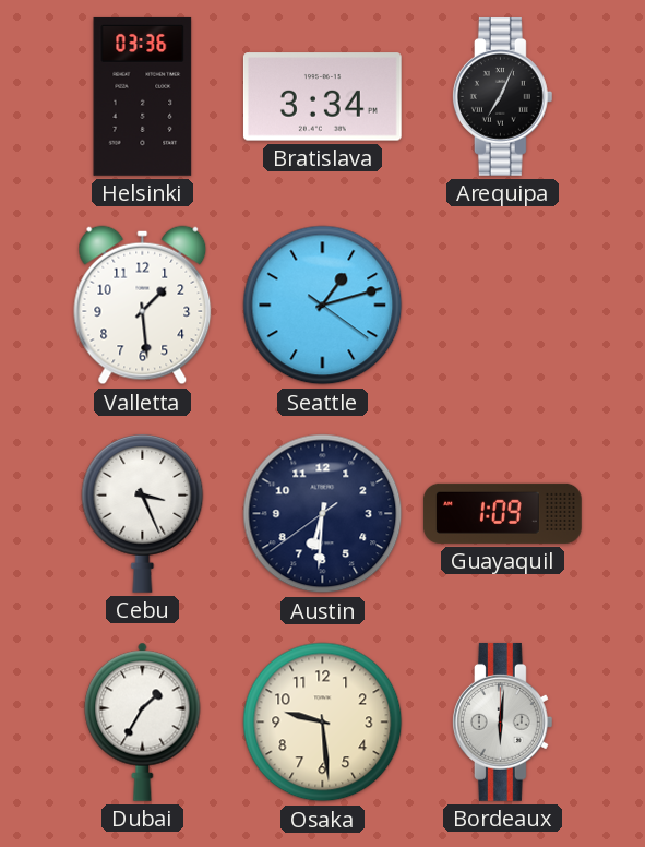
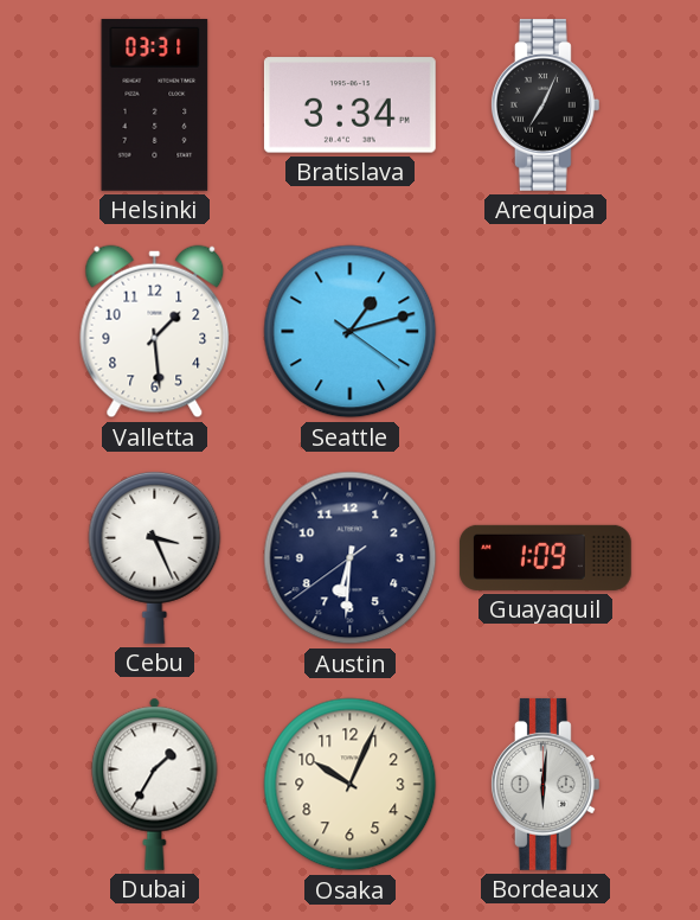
Helsinki: 03:36 -> 03:31 (155, 104)
Osaka: 9:29 -> 10:04 (351, 785)
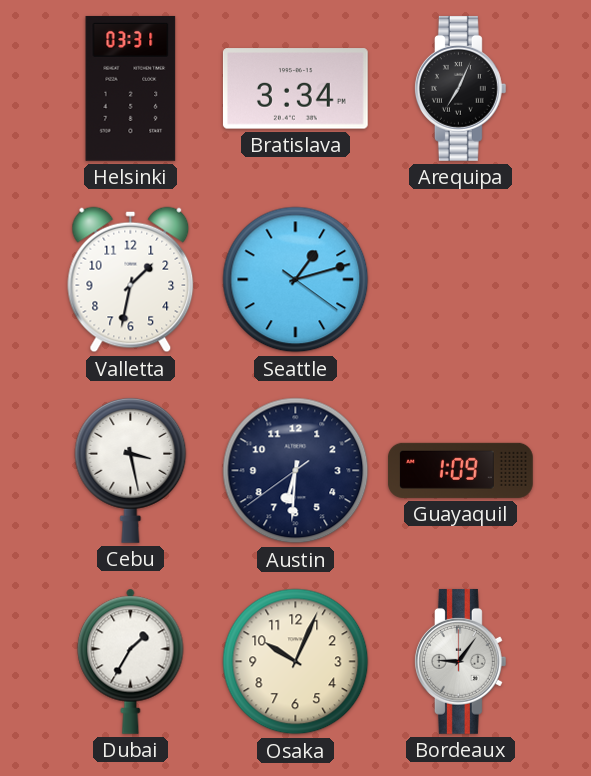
Valletta: 1:29 -> 1:32 (131, 280)
Cebu: 3:26 -> 3:28 (131, 470)
Bordeaux: 6:01 -> 9:06 (460, 661)
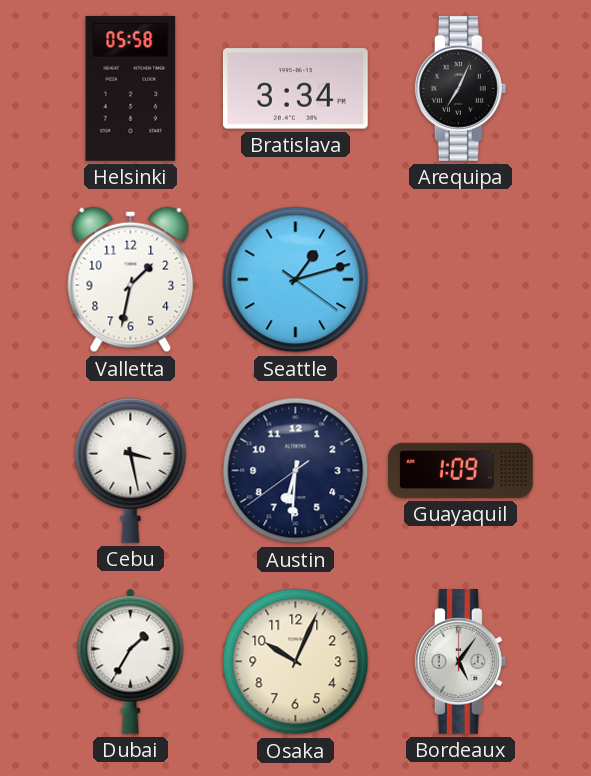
Helsinki: 03:31 -> 05:58 (131, 88)
Bordeaux: 9:06 -> 5:06 (460, 661)
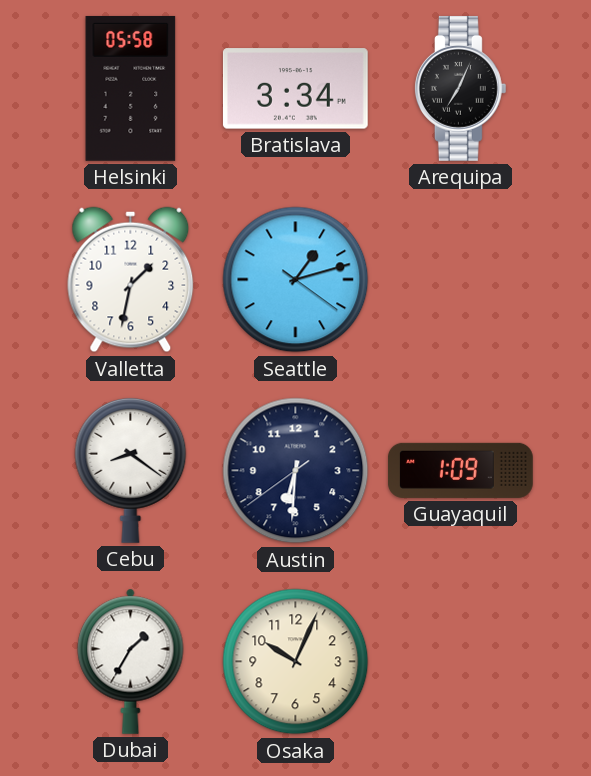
Cebu: 3:28 -> 8:21 (131, 470)
Bordeaux: 5:06 -> none (460, 661)
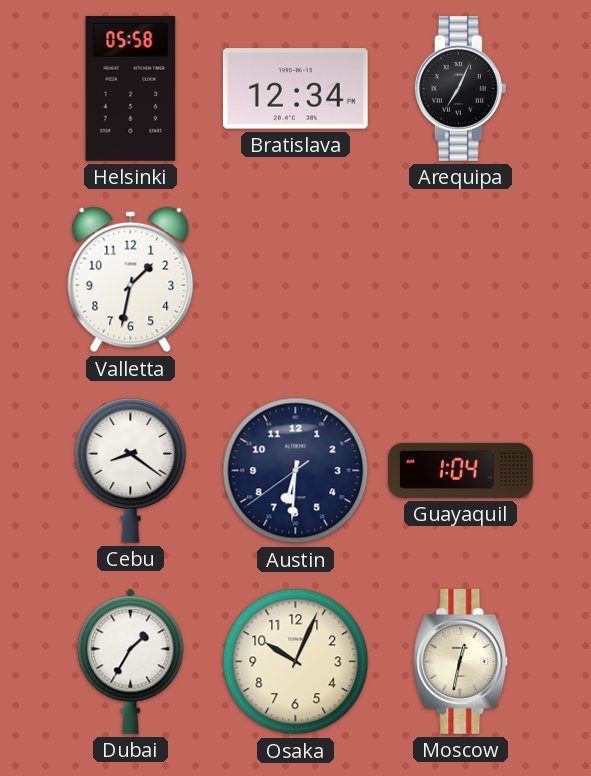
Bratislava: 3:34 -> 12:34 (295, 89)
Seattle: 1:12 -> none (296, 280)
Guayaquil: 1:09 -> 1:04 (461, 470)
Moscow: none -> 12:32 (461, 661)
